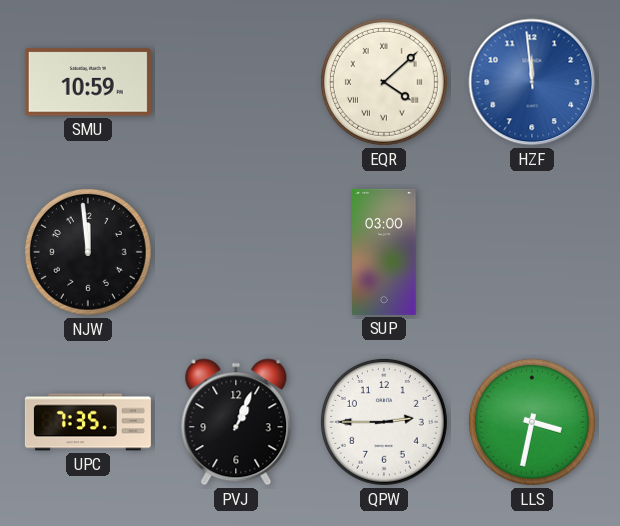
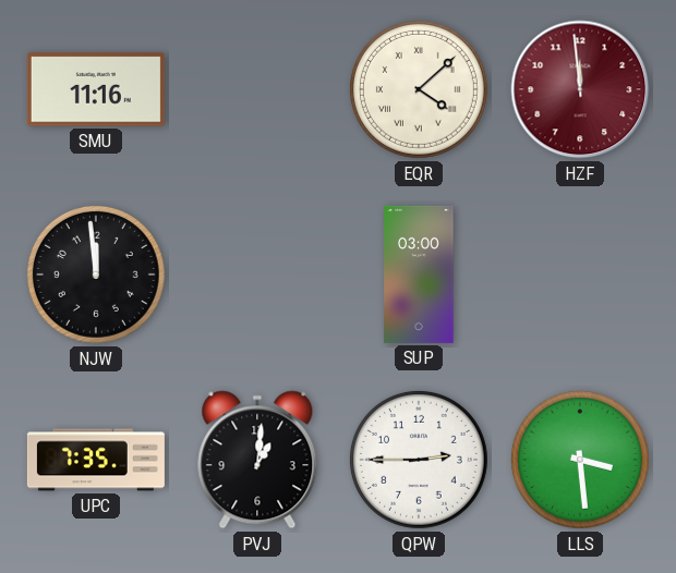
SMU: 10:59 -> 11:16 (96, 89)
HZF dial: blue -> burgundy (580, 89)
PVJ: 1:04 -> 1:01 (257, 460)
LLS: 3:32 -> 3:29 (580, 460)
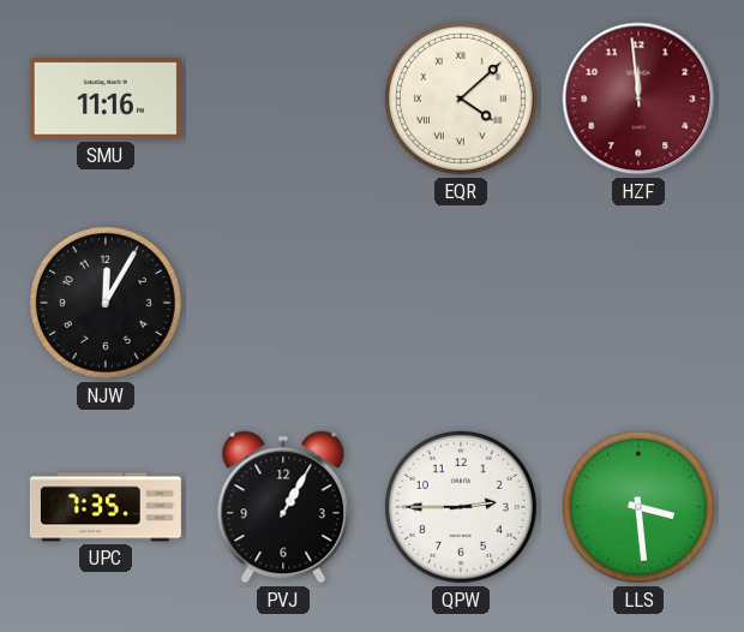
NJW: 11:59 -> 12:05 (106, 303)
SUP: 03:00 -> none (419, 275)
PVJ: 1:01 -> 1:05 (283, 507)
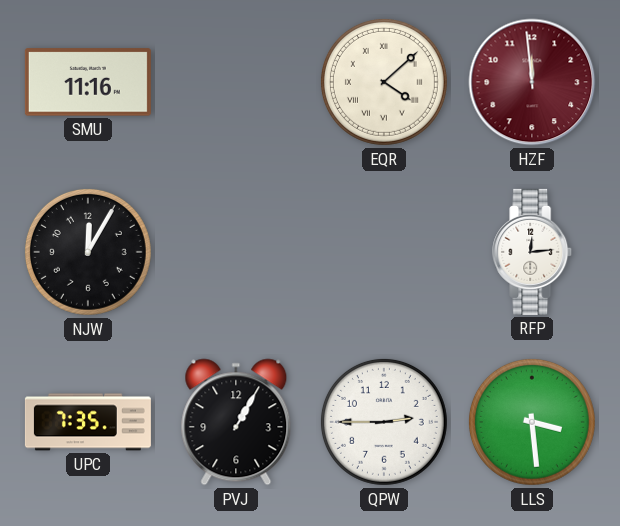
RFP: none -> 12:14 (533, 252)
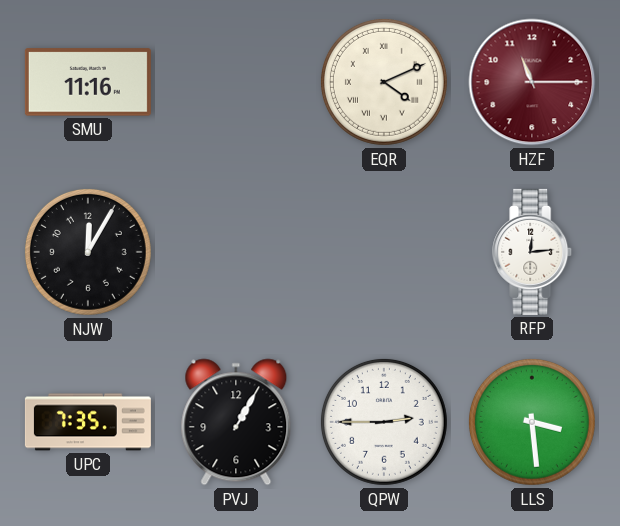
EQR: 4:08 -> 4:11 (384, 82)
HZF: 11:59 -> 11:15 (532, 82)
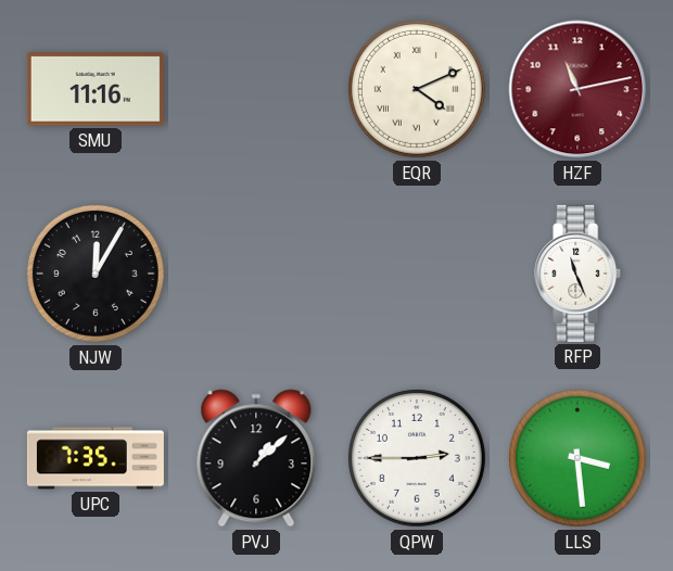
HZF: 11:15 -> 11:13 (577, 89)
RFP: 12:14 -> 11:26 (579, 274)
PVJ: 1:05 -> 1:08 (256, 458)
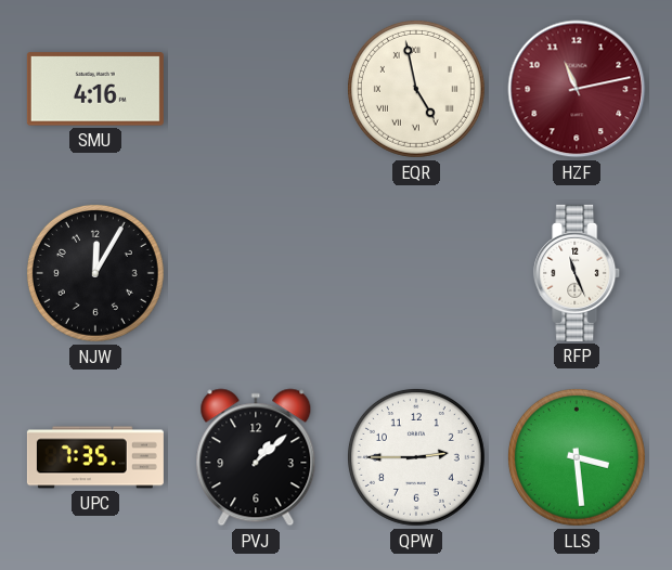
SMU: 11:16 -> 4:16 (95, 89)
EQR: 4:11 -> 4:58 (416, 89)
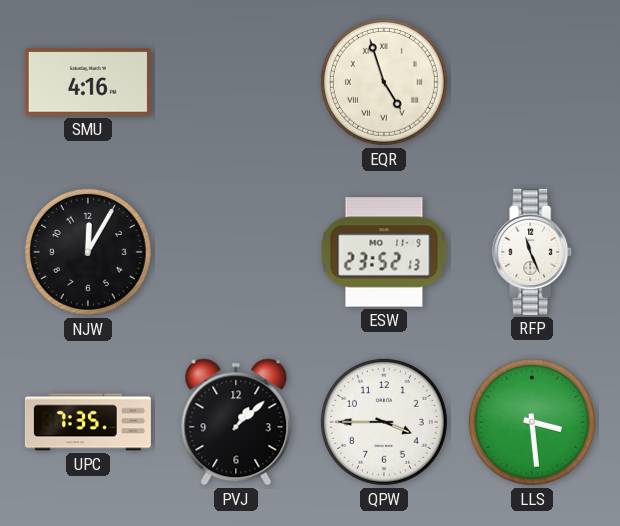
EQR: 4:58 -> 4:57 (384, 82)
HZF: 11:13 -> none (577, 89)
ESW: none -> 23:52 (384, 252)
QPW: 2:45 -> 3:45 (384, 422)
